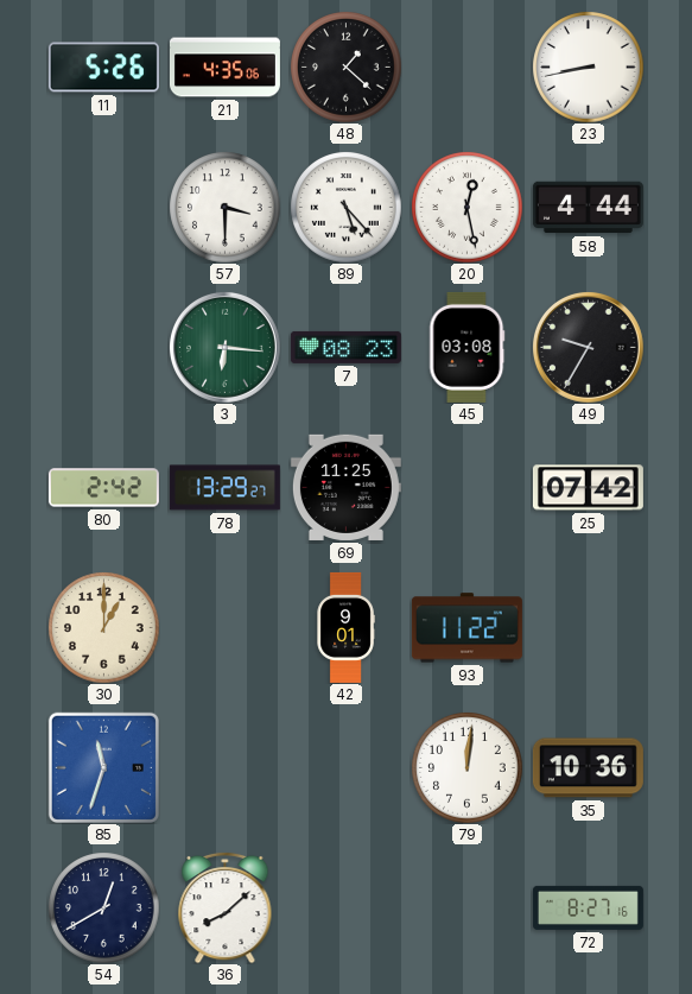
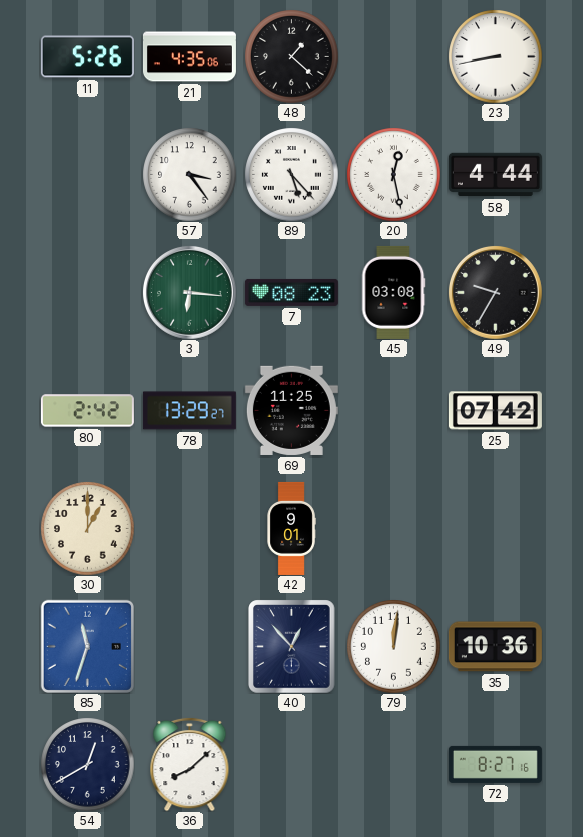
57: 3:30 -> 3:24 (189, 174)
93: 11:22 -> none (466, 628)
40: none -> 12:53 (292, 646)
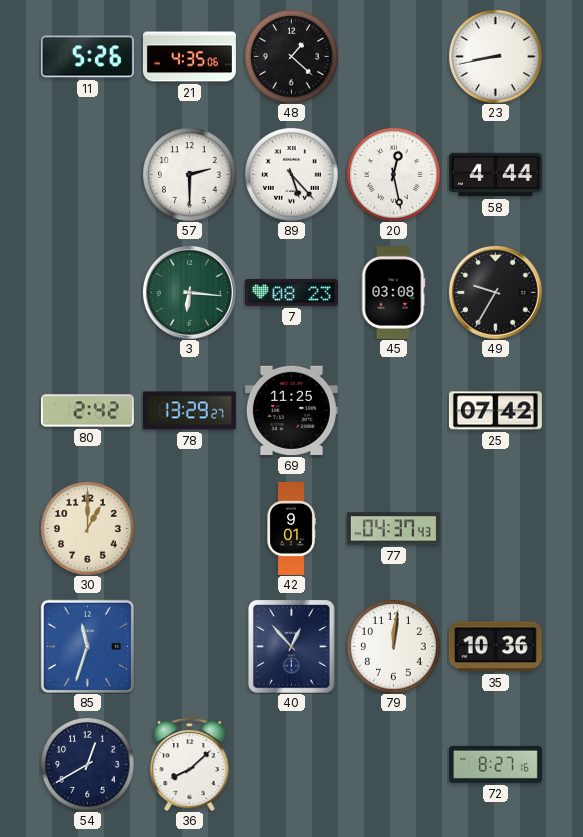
57: 3:24 -> 2:30 (189, 174)
77: none -> 04:37 (393, 529)
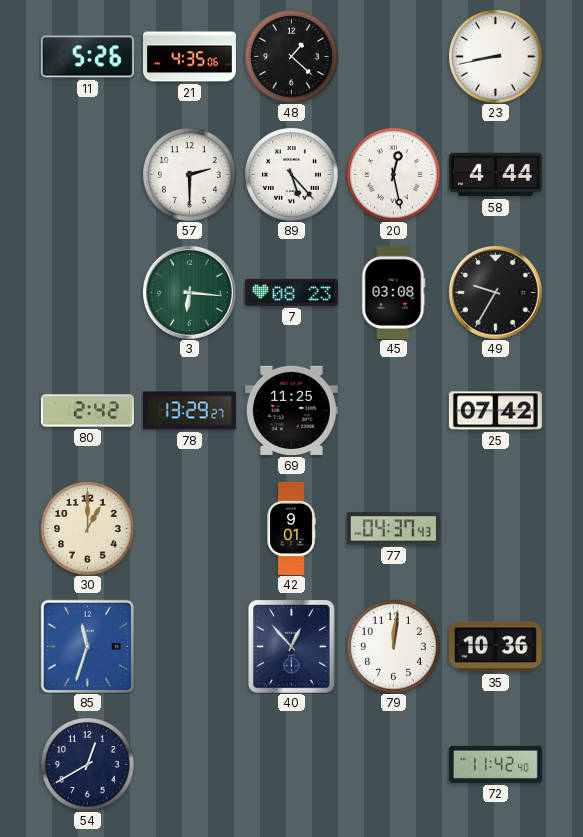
36: 8:08 -> none (190, 764)
72: 8:27 -> 11:42 (495, 764)
